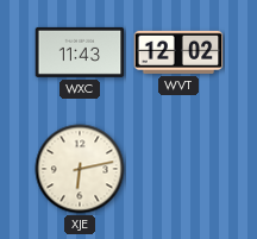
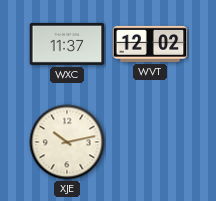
WXC: 11:43 -> 11:37 (67, 44)
XJE: 6:13 -> 10:13 (67, 142)
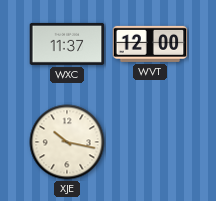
WVT: 12:02 -> 12:00 (150, 44)
XJE: 10:13 -> 10:17 (67, 142)
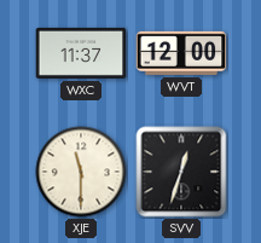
XJE: 10:17 -> 11:30 (81, 172)
SVV: none -> 12:33 (181, 172)
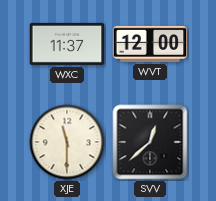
SVV: 12:33 -> 12:38 (150, 142)
